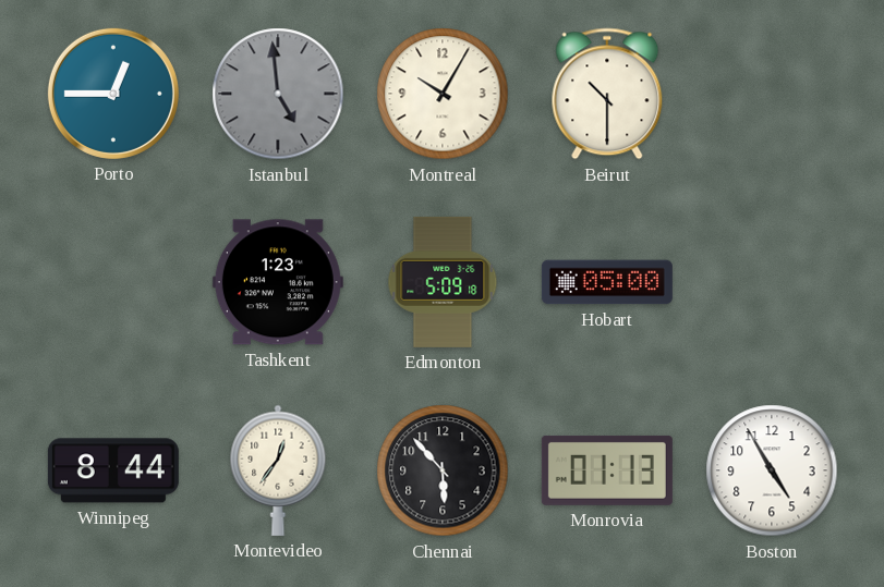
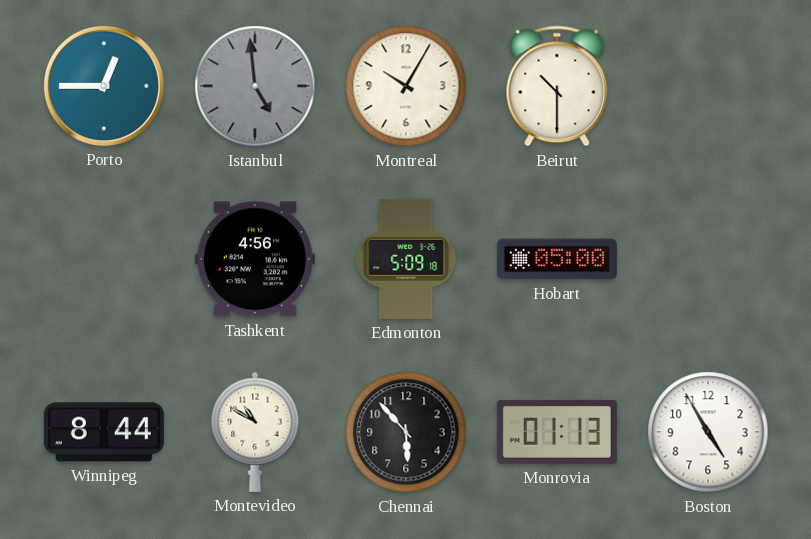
Tashkent: 1:23 -> 4:56 (255, 259)
Montevideo: 12:36 -> 10:50 (255, 432)
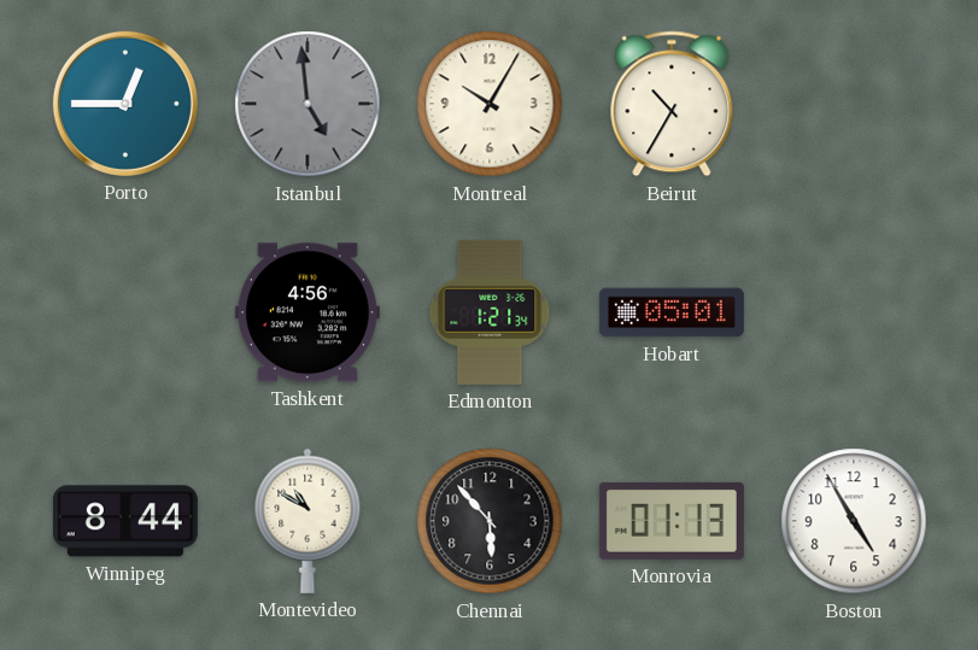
Beirut: 10:30 -> 10:35 (672, 104)
Edmonton: 5:09 -> 1:21 (490, 312)
Hobart: 05:00 -> 05:01 (672, 312)
